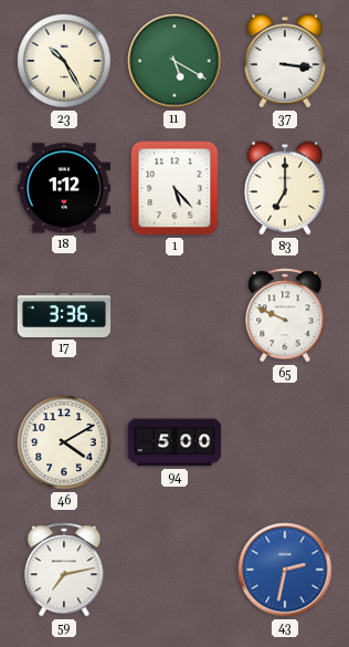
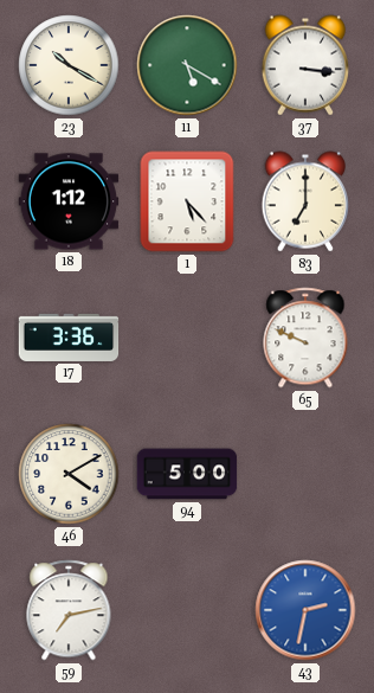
23: 10:25 -> 10:20 (69, 65)
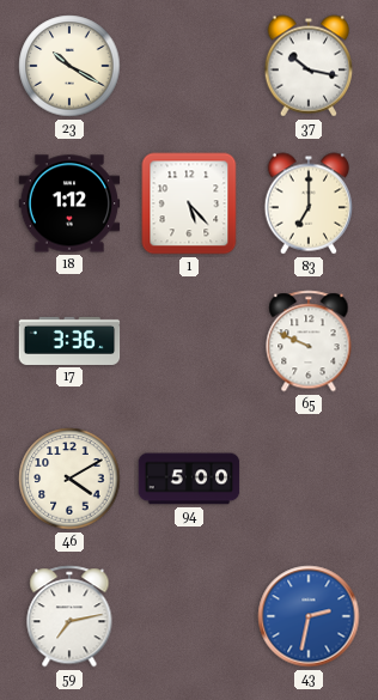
11: 5:20 -> none (187, 65)
37: 3:16 -> 10:17 (309, 66)
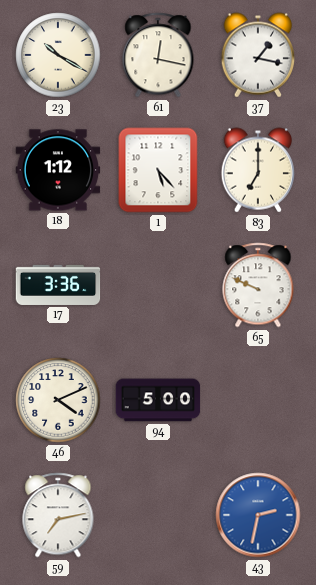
61: none -> 12:17 (158, 55)
37: 10:17 -> 1:17 (258, 55)
46: 4:10 -> 4:11 (58, 400)
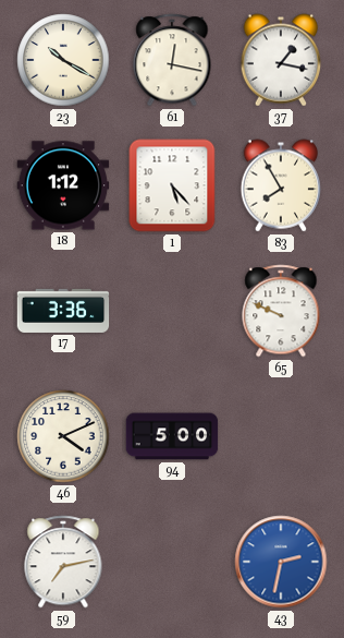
83: 7:00 -> 7:55 (281, 185)
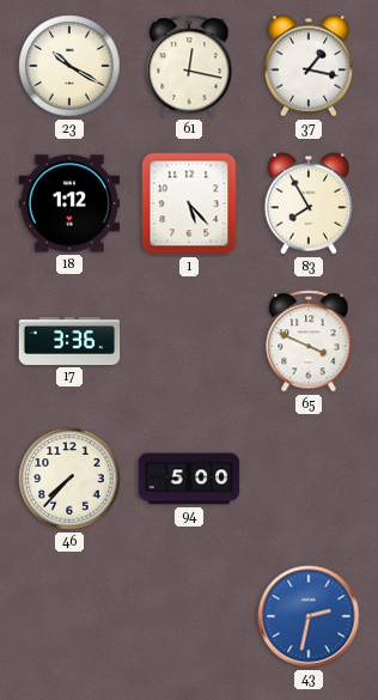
65: 9:49 -> 3:49 (309, 341)
46: 4:11 -> 7:37 (69, 479)
59: 7:13 -> none (63, 562)
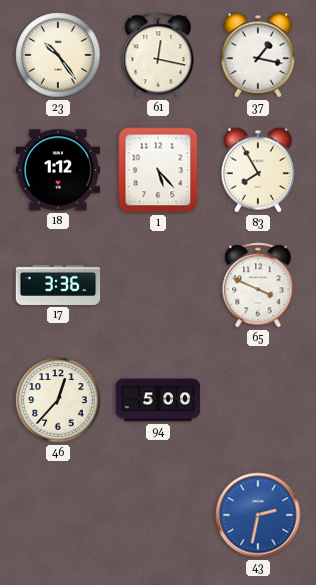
23: 10:20 -> 10:24 (58, 55)
46: 7:37 -> 12:37 (58, 400)
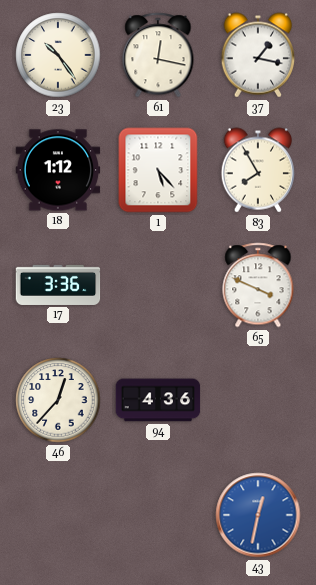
94: 5:00 -> 4:36 (158, 400)
43: 2:32 -> 12:32 (258, 515)
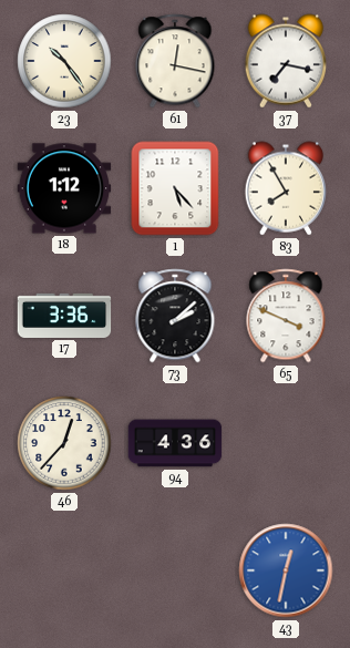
37: 1:17 -> 7:17 (286, 61)
73: none -> 2:08 (175, 316)
